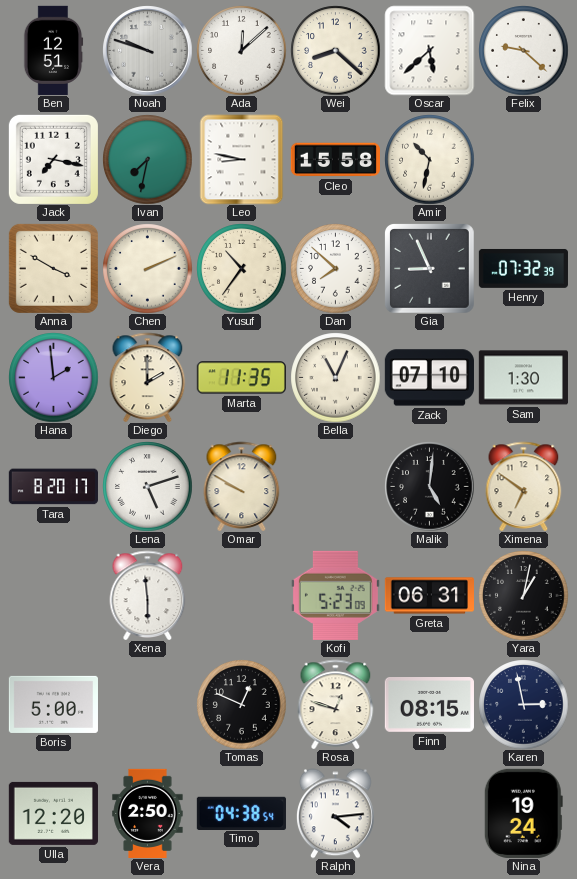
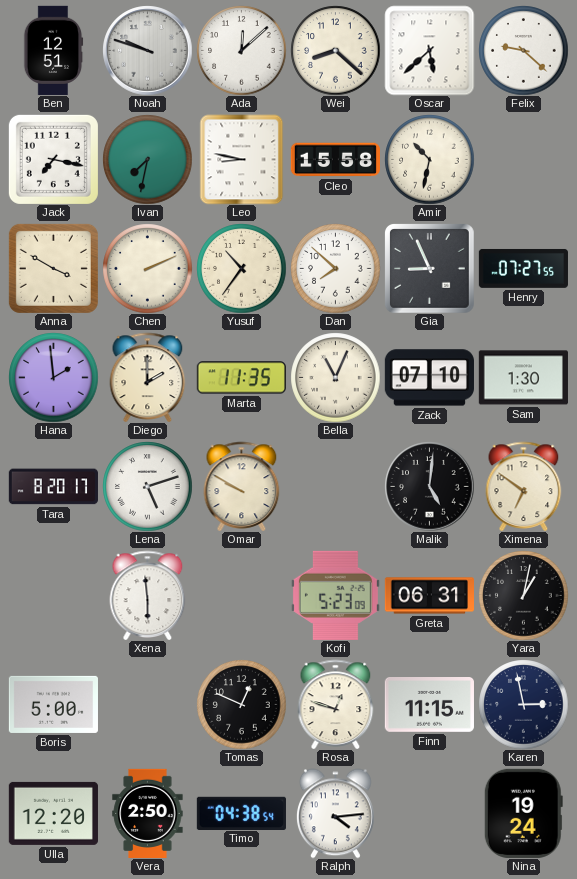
Henry: 07:32 -> 07:27 (523, 268)
Finn: 08:15 -> 11:15 (429, 705)
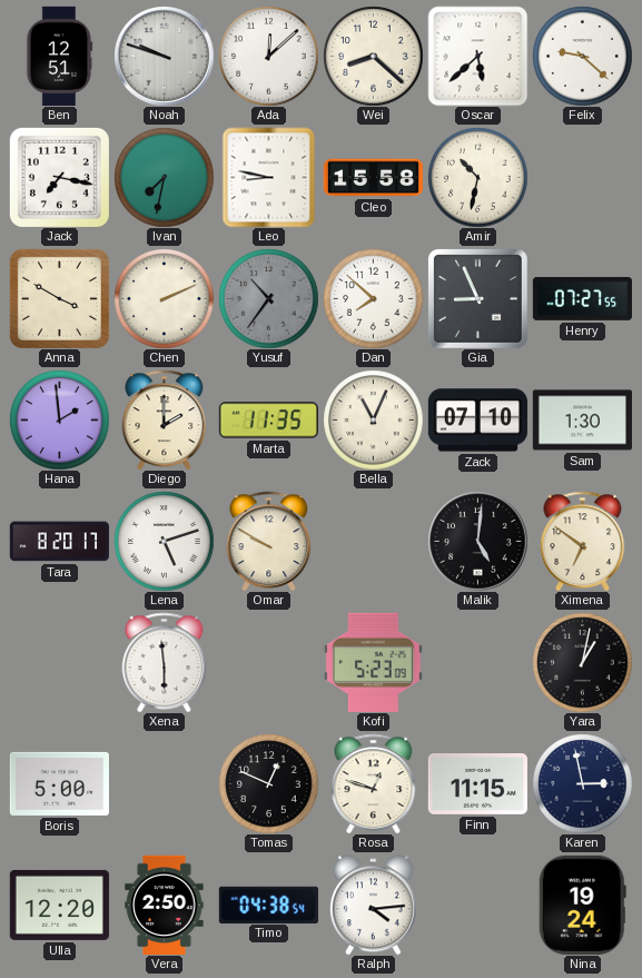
Yusuf dial: cream -> grey (268, 298)
Greta: 06:31 -> none (429, 596)
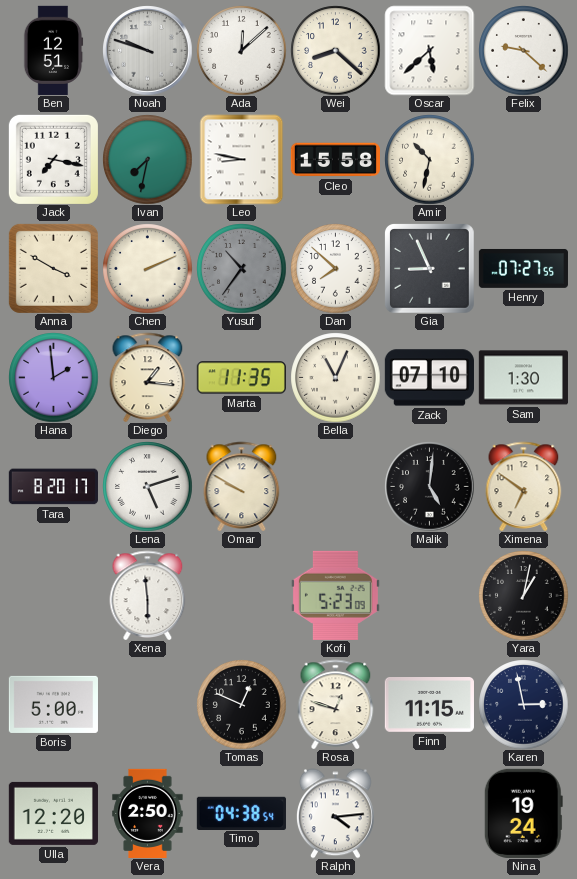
Diego: 2:00 -> 1:16 (148, 377)
